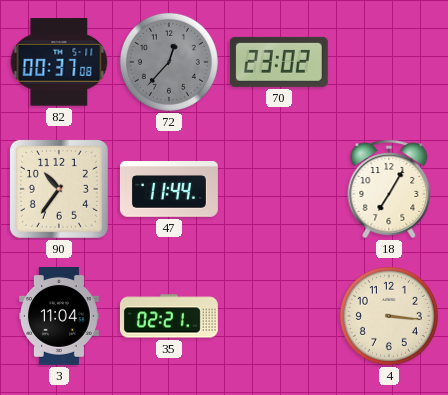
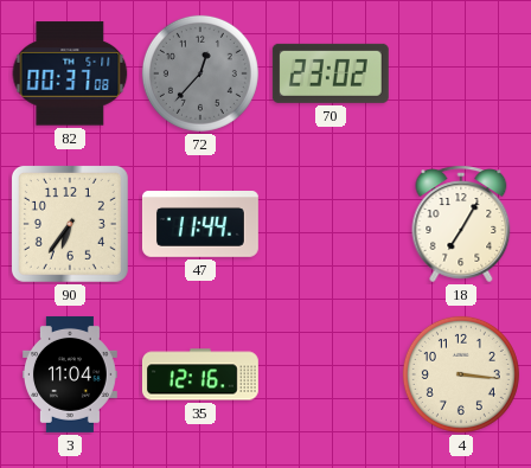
90: 10:36 -> 6:36 (70, 224)
35: 02:21 -> 12:16 (200, 374)
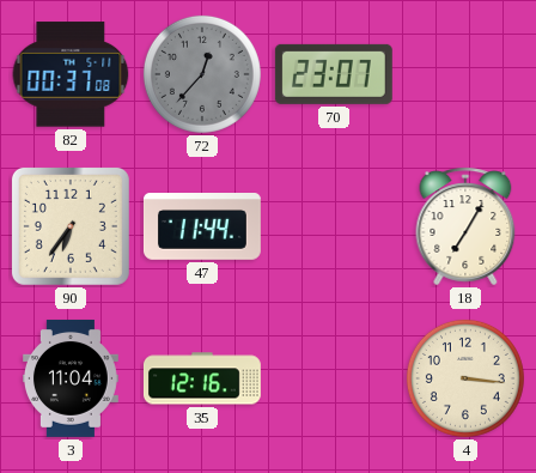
70: 23:02 -> 23:07 (334, 74)
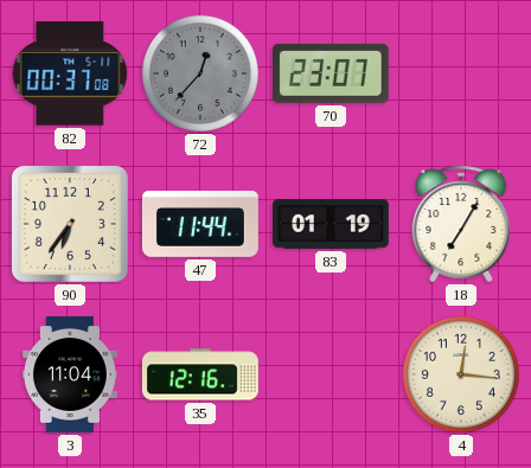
83: none -> 01:19 (331, 224)
4: 3:16 -> 12:16 (461, 374)
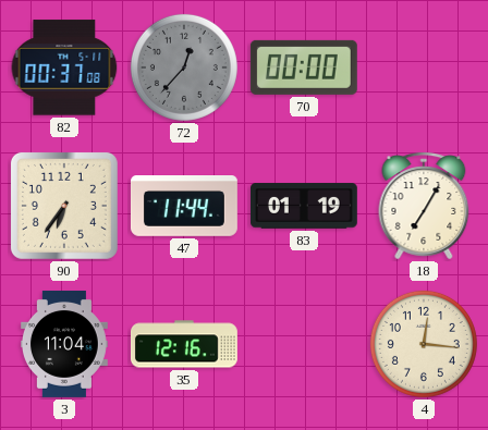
70: 23:07 -> 00:00 (304, 67)
